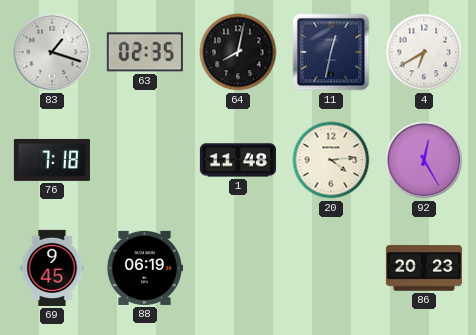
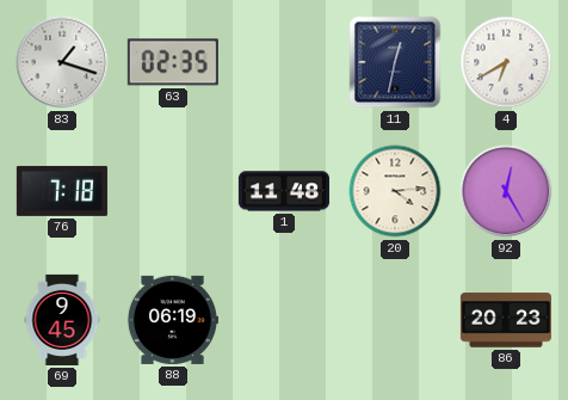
64: 8:02 -> none (238, 52)
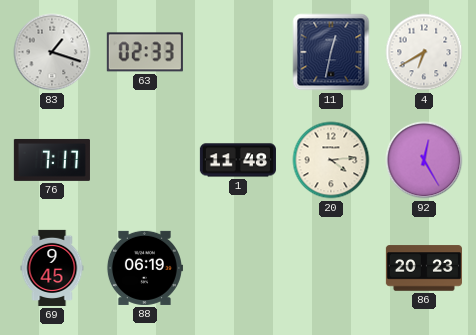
63: 02:35 -> 02:33 (145, 52)
76: 7:18 -> 7:17 (52, 160)
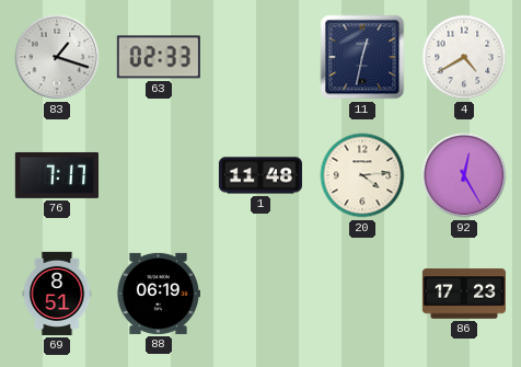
4: 6:40 -> 4:40 (464, 57)
69: 9:45 -> 8:51 (57, 294)
86: 20:23 -> 17:23 (464, 294)
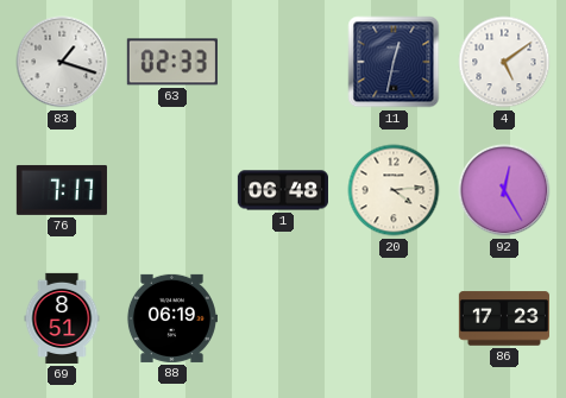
4: 4:40 -> 5:09 (504, 62)
1: 11:48 -> 06:48 (283, 190)
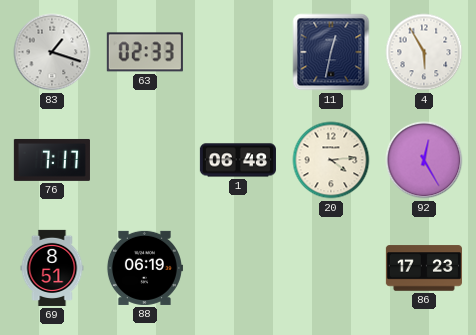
4: 5:09 -> 5:55 (424, 52)
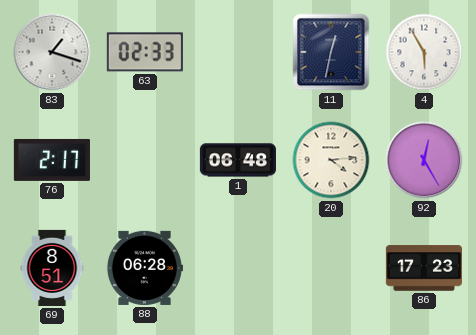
76: 7:17 -> 2:17 (52, 160)
88: 06:19 -> 06:28 (144, 268)
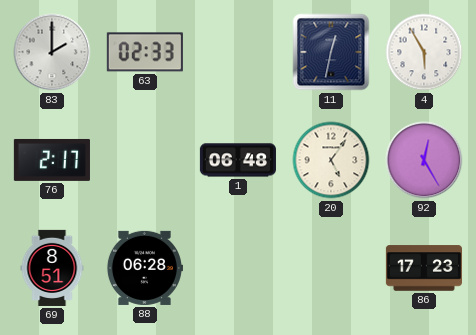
83: 1:18 -> 2:00 (52, 52)
20: 4:14 -> 5:06 (331, 160)
